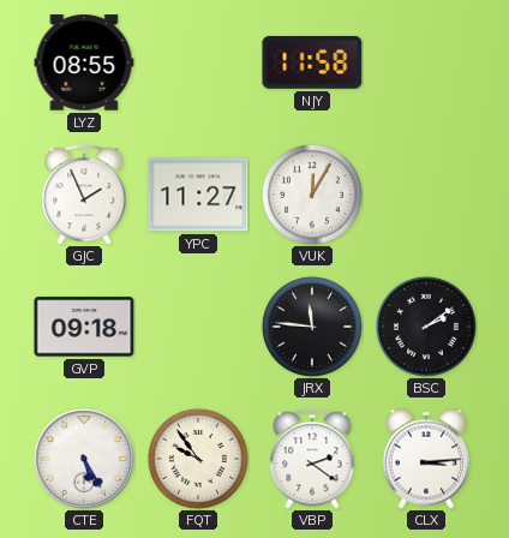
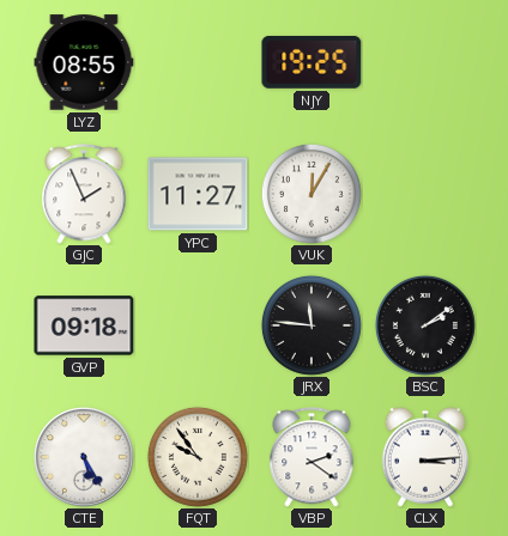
NJY: 11:58 -> 19:25 (312, 62)
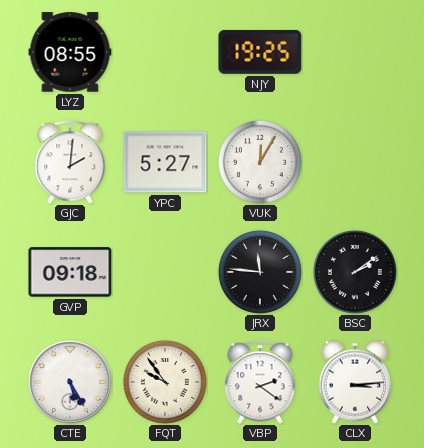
GJC: 1:56 -> 2:01 (70, 162)
YPC: 11:27 -> 5:27 (165, 162)
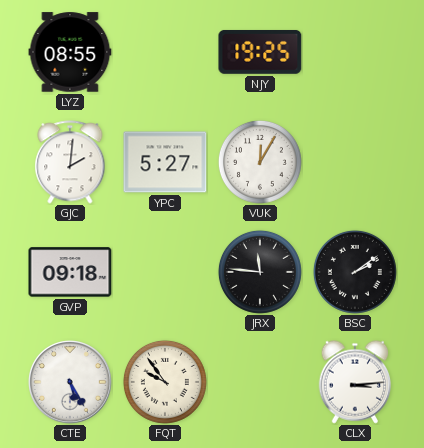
VBP: 2:21 -> none (260, 382)
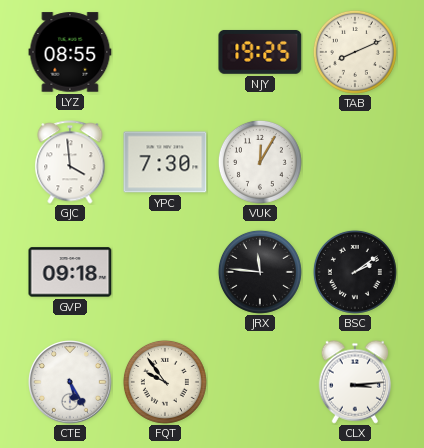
TAB: none -> 8:11 (355, 52)
GJC: 2:01 -> 3:59 (70, 162)
YPC: 5:27 -> 7:30 (165, 162)
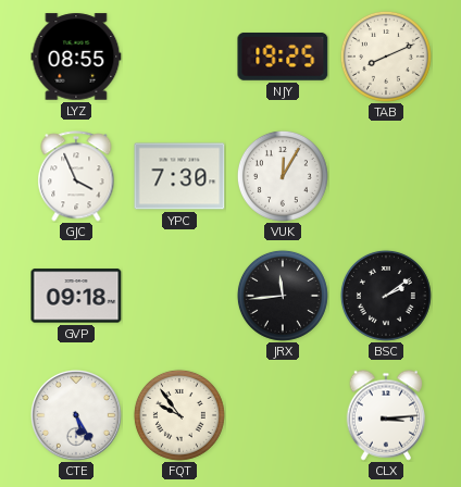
GJC: 3:59 -> 3:56 (76, 176)
JRX: 11:46 -> 11:44 (283, 296)
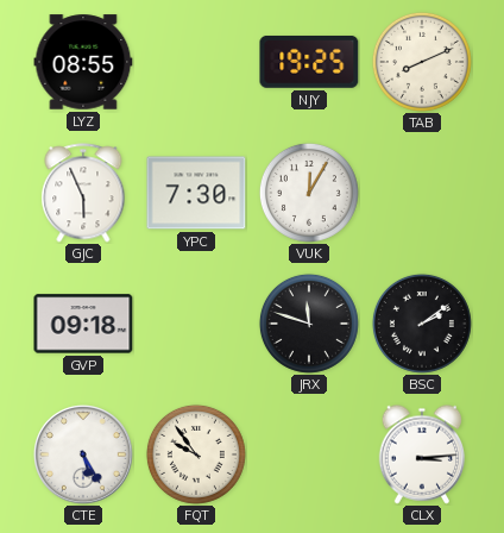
GJC: 3:56 -> 5:56 (83, 193)
JRX: 11:44 -> 11:48 (309, 324)
